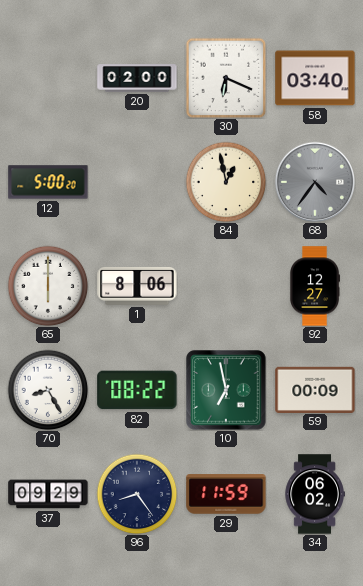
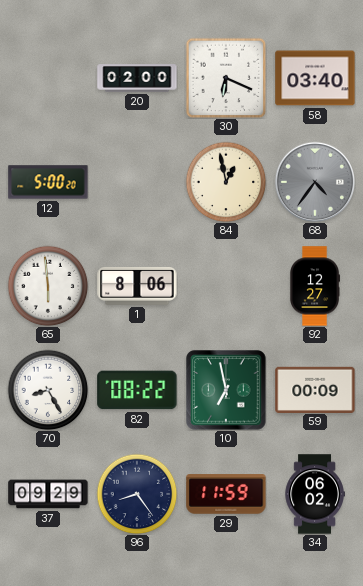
65: 6:00 -> 5:59 (48, 286)
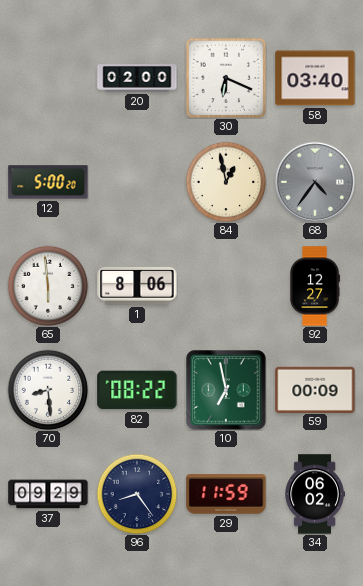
70: 8:25 -> 8:29 (48, 390)
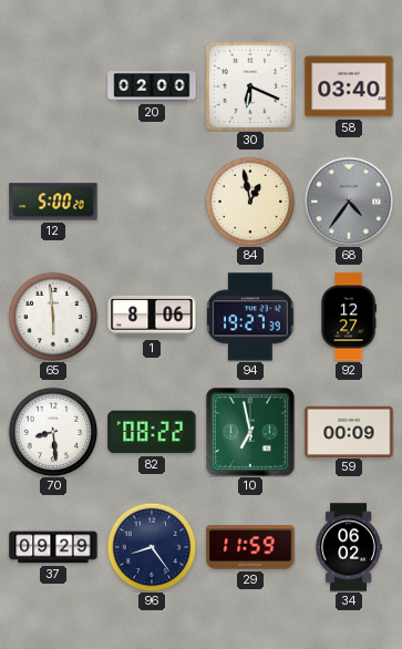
94: none -> 19:27 (250, 317)
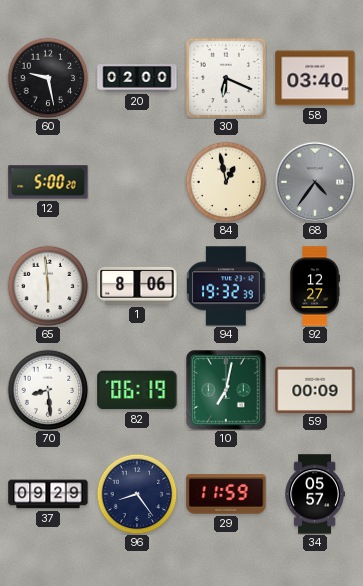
60: none -> 9:28 (48, 78)
94: 19:27 -> 19:32 (226, 286)
82: 08:22 -> 06:19 (137, 390)
10: 6:58 -> 7:02 (226, 390)
34: 06:02 -> 05:57 (315, 494)
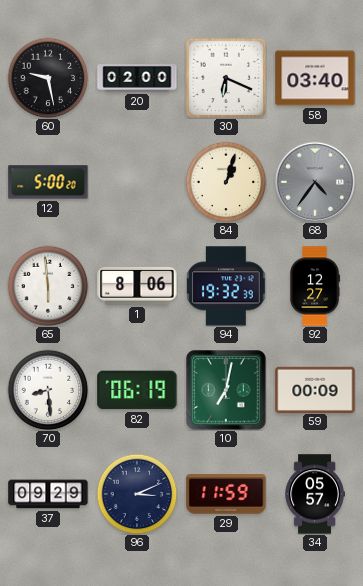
84: 12:58 -> 1:03 (226, 182)
96: 8:24 -> 3:11 (137, 494)
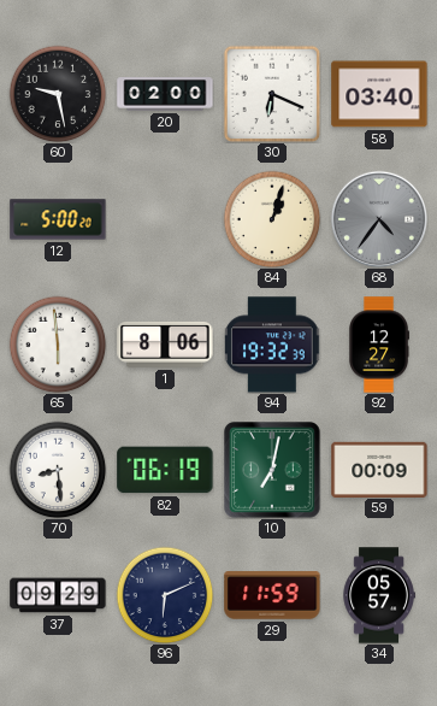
96: 3:11 -> 6:11 (165, 595)
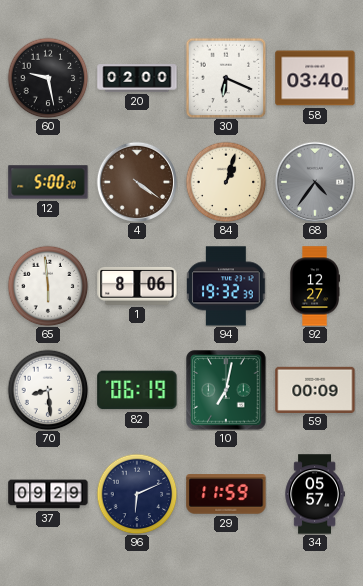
4: none -> 4:21 (136, 181)
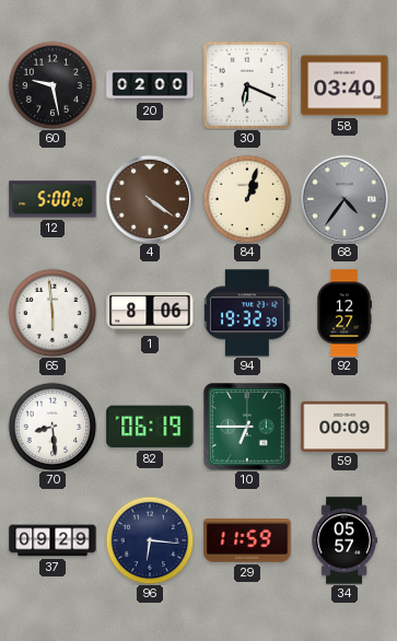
10: 7:02 -> 6:45 (247, 427)
96: 6:11 -> 6:16 (150, 540)
